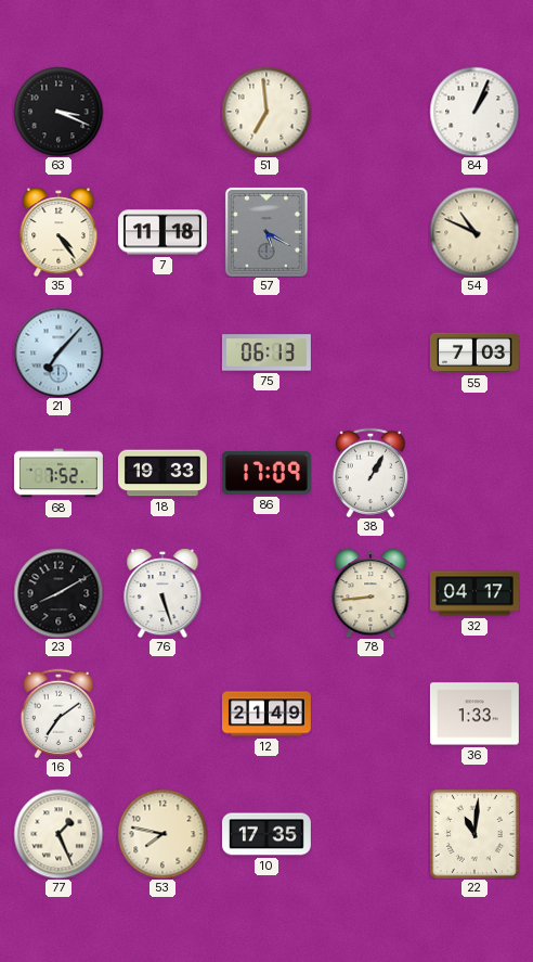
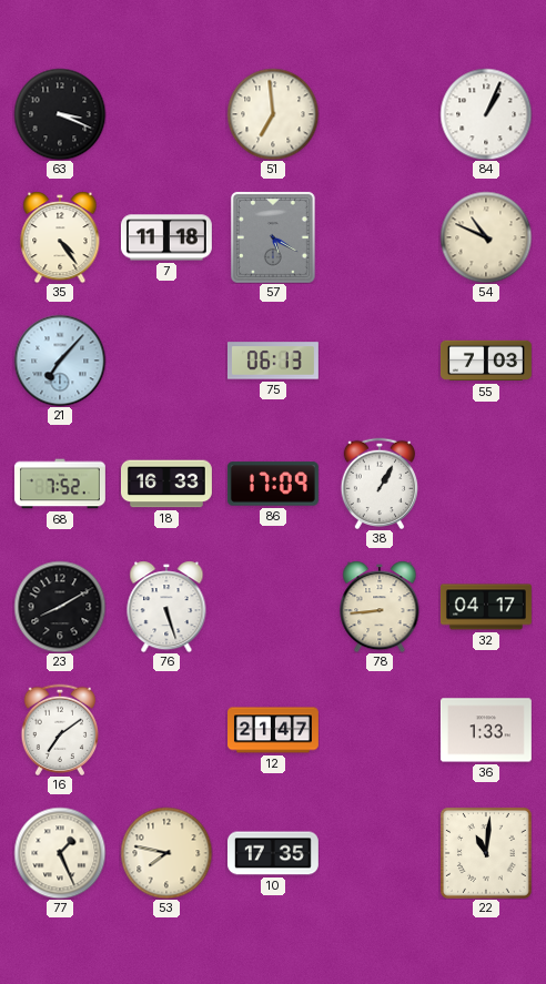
18: 19:33 -> 16:33 (166, 484)
12: 21:49 -> 21:47 (274, 730)
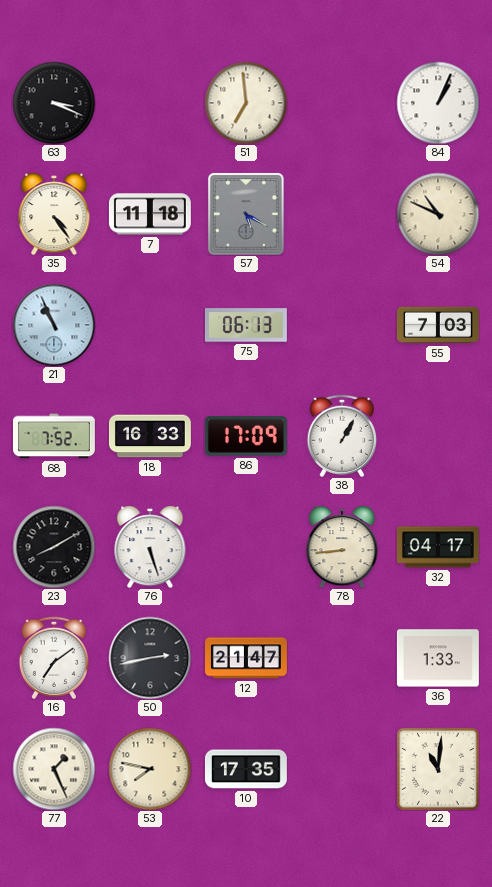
21: 7:07 -> 10:56 (54, 325)
50: none -> 2:43 (150, 658)
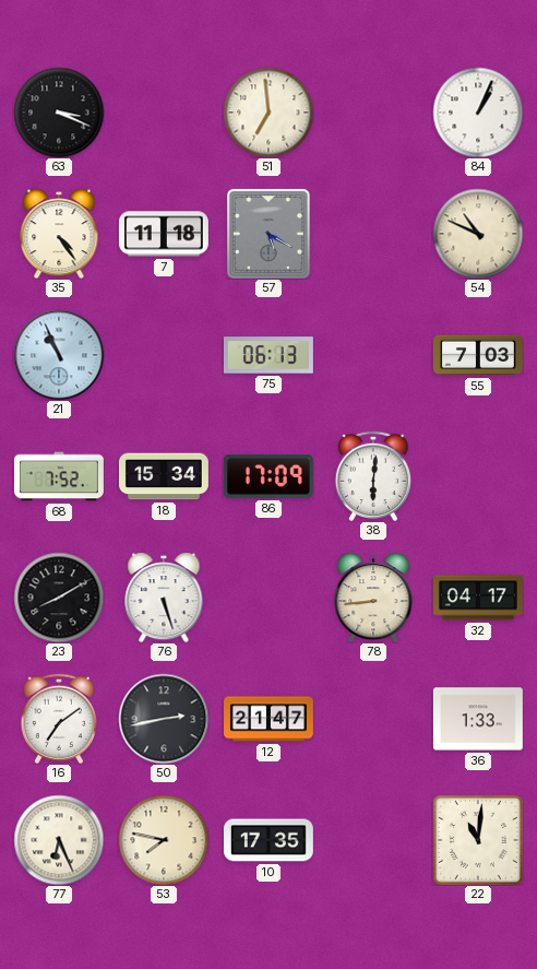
18: 16:33 -> 15:34 (164, 476)
38: 1:05 -> 6:01 (372, 475)
77: 1:26 -> 6:26 (59, 840)
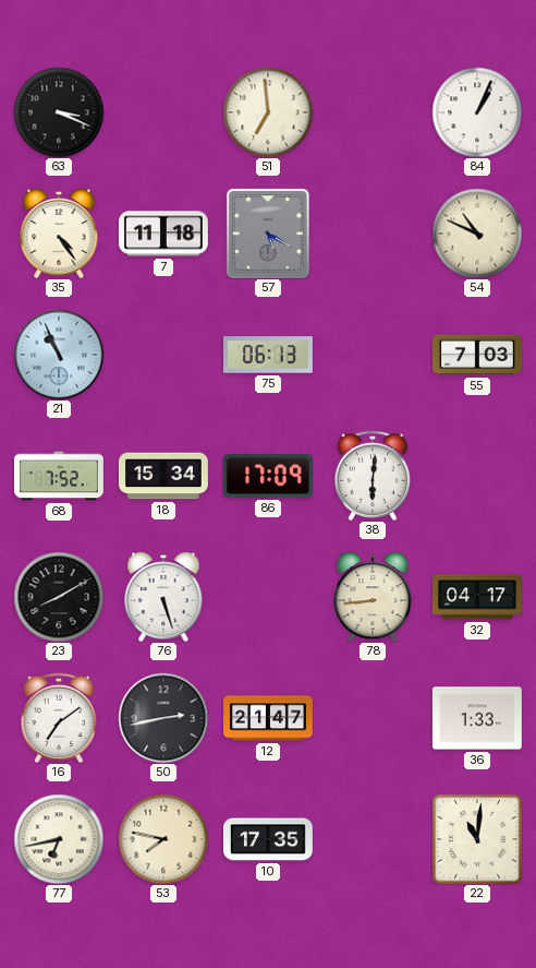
77: 6:26 -> 6:43 (59, 839)
